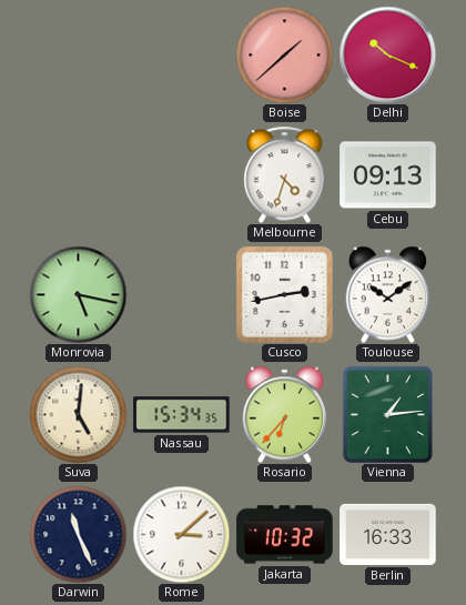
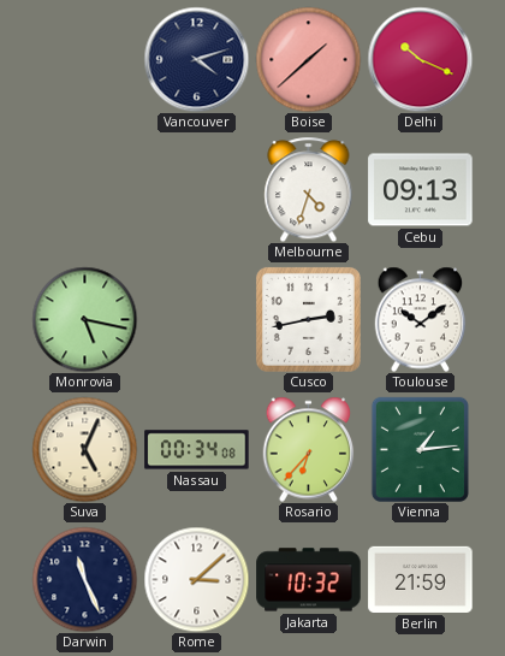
Vancouver: none -> 4:12 (196, 59)
Suva: 5:01 -> 5:04 (84, 449)
Nassau: 15:34 -> 00:34 (197, 450)
Berlin: 16:33 -> 21:59 (421, 579)
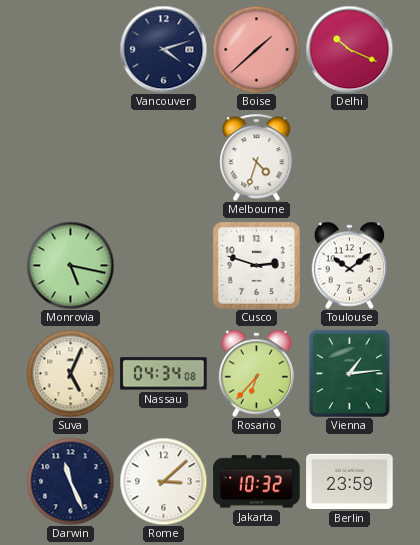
Cebu: 09:13 -> none (421, 190)
Cusco: 2:43 -> 2:48 (256, 265)
Nassau: 00:34 -> 04:34 (164, 374)
Berlin: 21:59 -> 23:59 (350, 481)
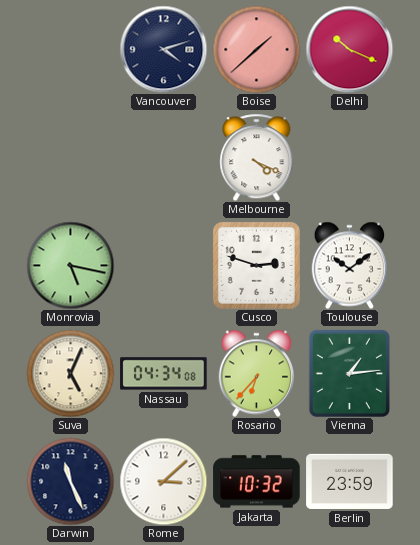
Melbourne: 4:33 -> 4:19 (257, 157)
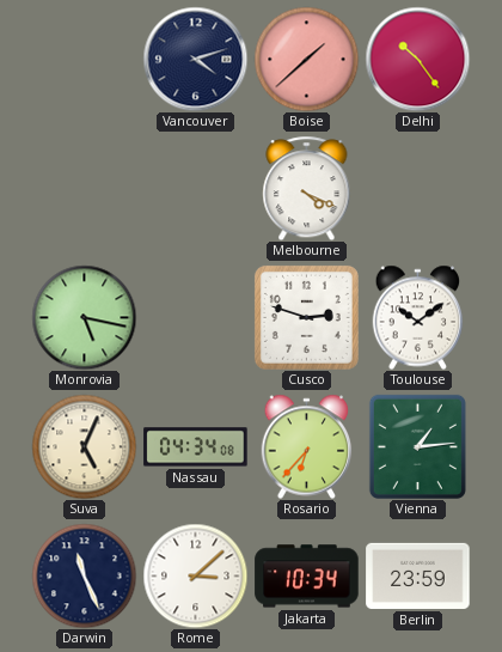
Delhi: 10:19 -> 10:24 (417, 59)
Jakarta: 10:32 -> 10:34 (307, 577)
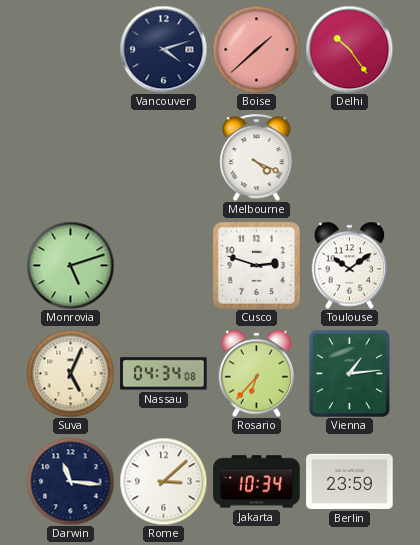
Monrovia: 5:17 -> 5:12 (70, 265)
Darwin: 11:26 -> 11:16 (70, 481)
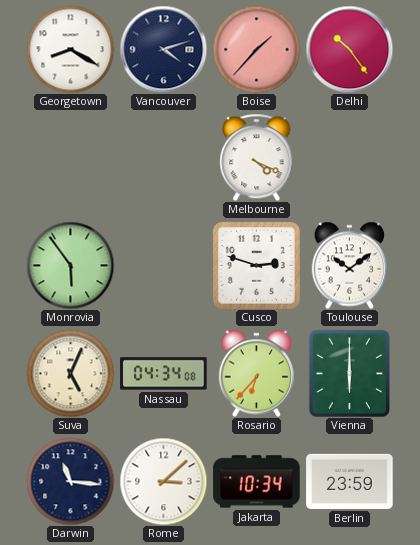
Georgetown: none -> 8:20 (70, 49)
Boise: 1:38 -> 1:37 (256, 49)
Monrovia: 5:12 -> 5:54 (70, 265)
Vienna: 1:14 -> 6:00 (349, 373)
